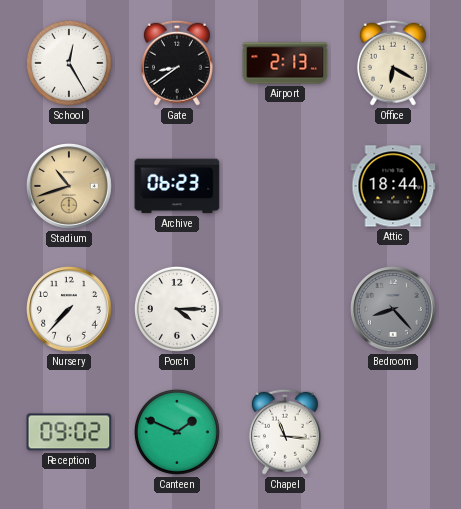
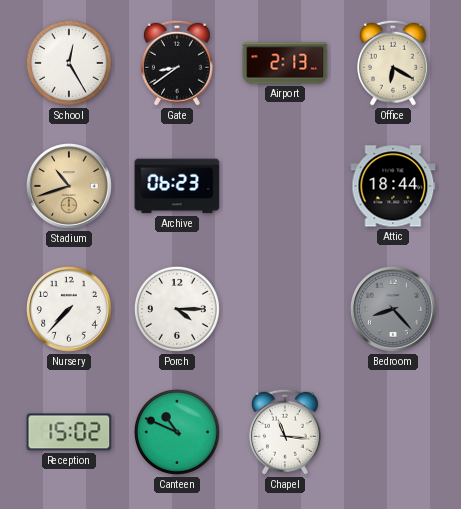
Reception: 09:02 -> 15:02 (69, 432)
Canteen: 1:49 -> 10:49 (177, 432)
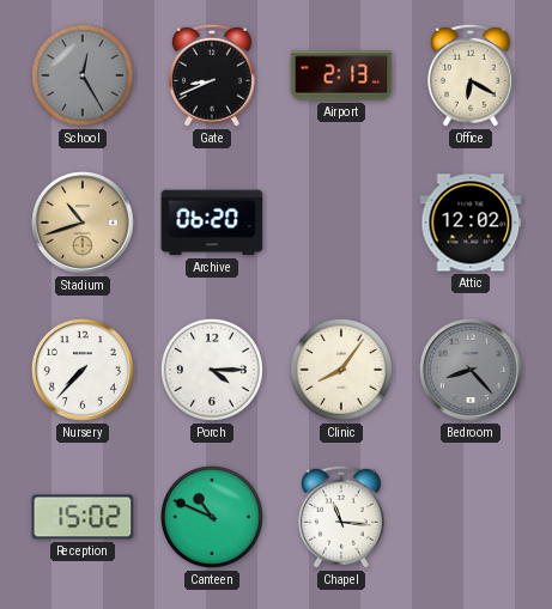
School dial: white -> grey (83, 75)
Gate: 8:39 -> 8:41 (212, 75)
Archive: 06:23 -> 06:20 (212, 223)
Attic: 18:44 -> 12:02 (471, 223)
Clinic: none -> 8:06 (341, 370)
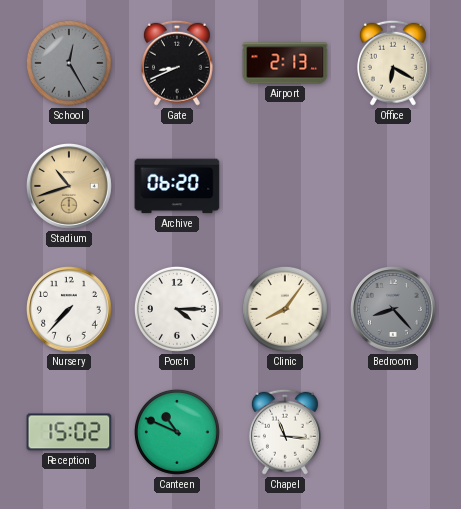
Attic: 12:02 -> none (471, 223)
